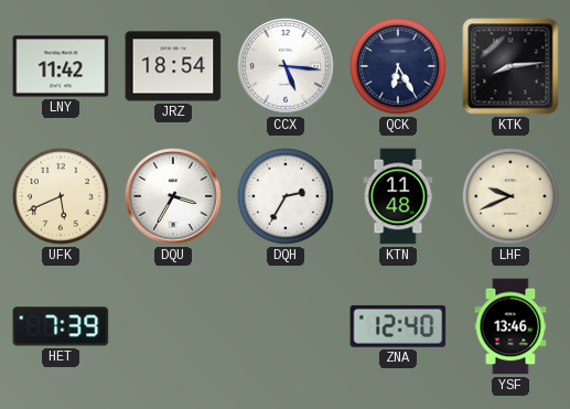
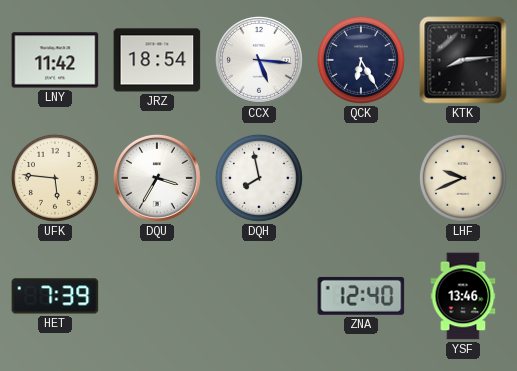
UFK: 5:41 -> 5:46 (55, 178)
DQH: 2:35 -> 7:58 (259, 178)
KTN: 11:48 -> none (398, 196)
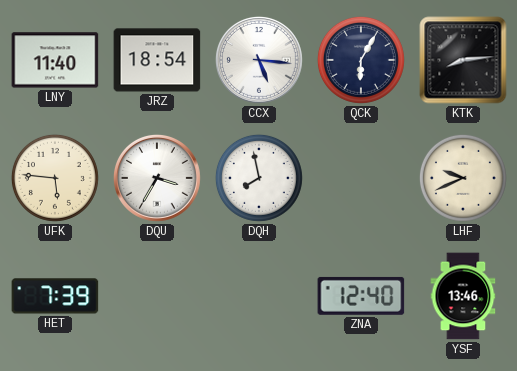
LNY: 11:42 -> 11:40 (55, 60)
QCK: 6:25 -> 6:05 (361, 60)
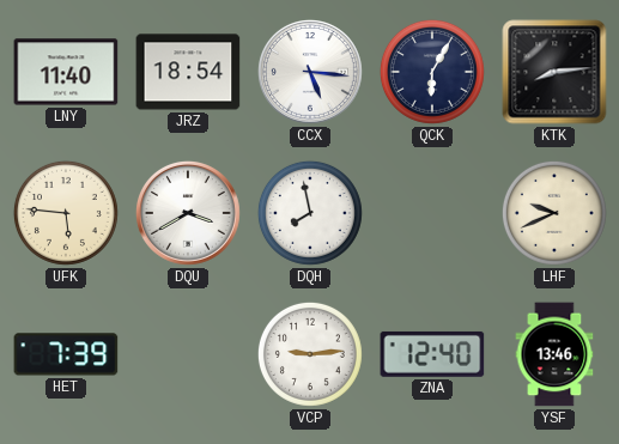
DQU: 3:35 -> 3:40 (188, 213)
VCP: none -> 9:14 (310, 354)
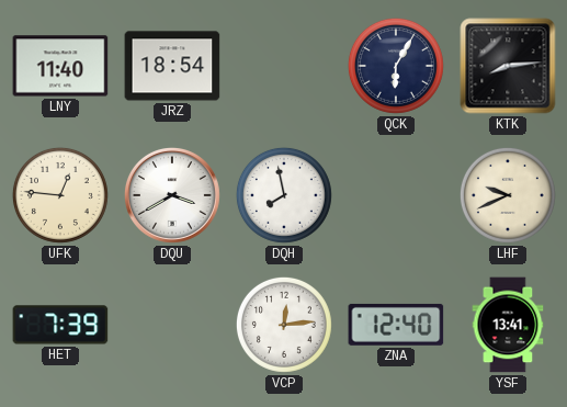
CCX: 5:16 -> none (310, 72)
UFK: 5:46 -> 12:46 (60, 195)
VCP: 9:14 -> 12:14 (284, 325)
YSF: 13:46 -> 13:41 (508, 325)
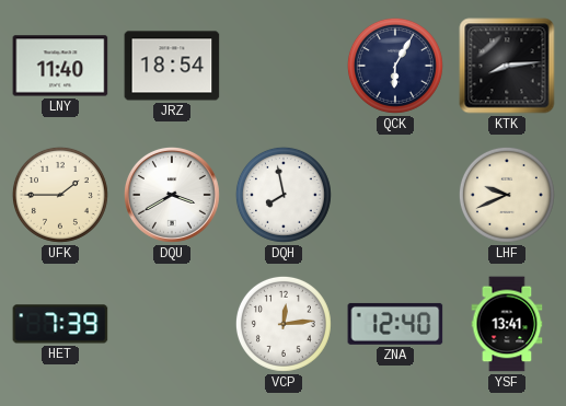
UFK: 12:46 -> 1:45 (60, 195)
